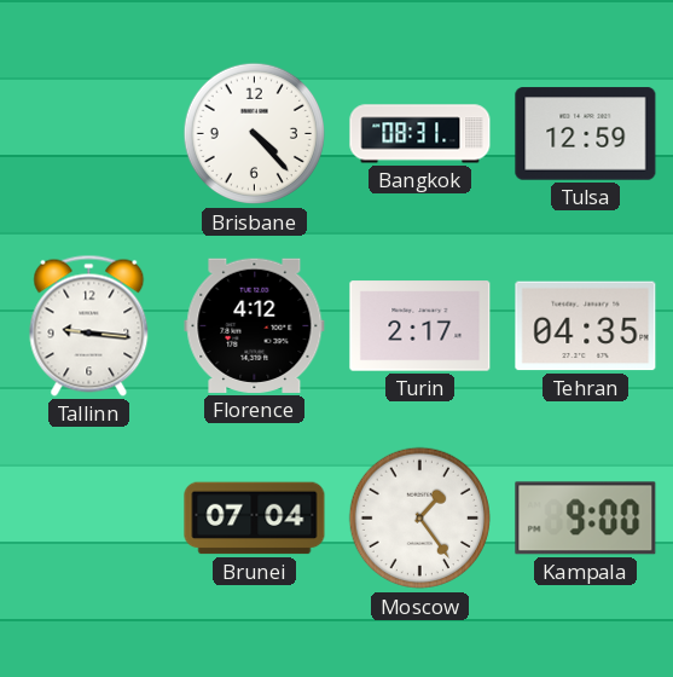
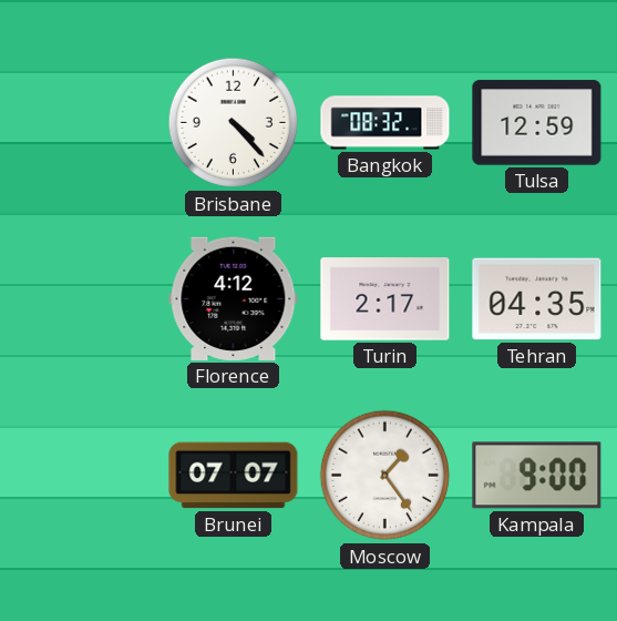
Bangkok: 08:31 -> 08:32 (385, 123)
Tallinn: 9:16 -> none (89, 325)
Brunei: 07:04 -> 07:07 (234, 476)
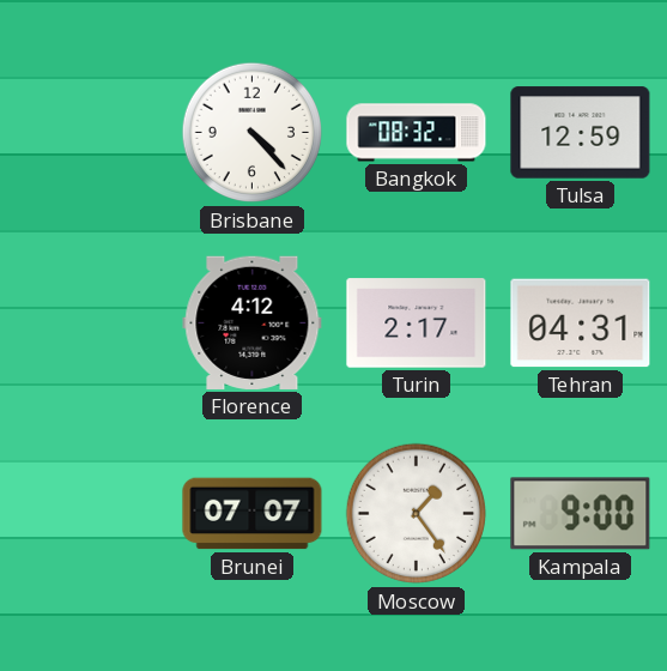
Tehran: 04:35 -> 04:31 (581, 324)
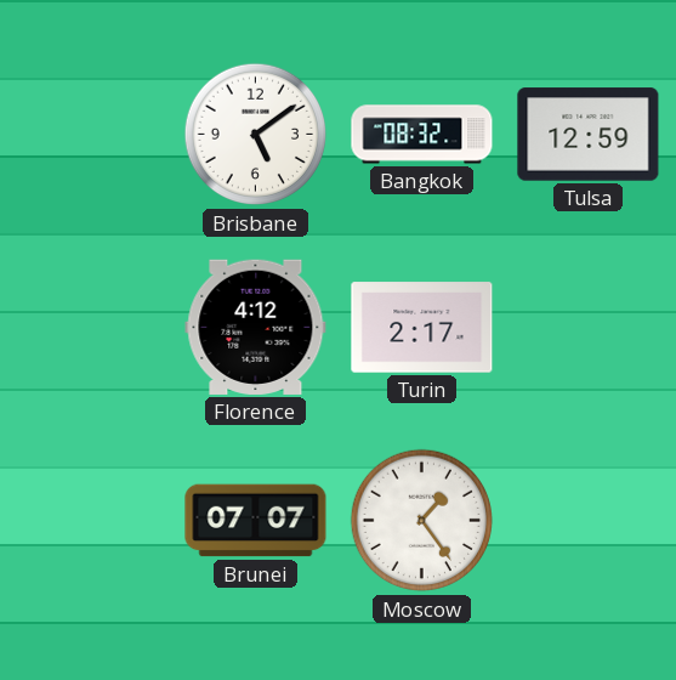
Brisbane: 4:23 -> 5:09 (256, 135)
Tehran: 04:31 -> none (581, 324)
Kampala: 9:00 -> none (581, 514)
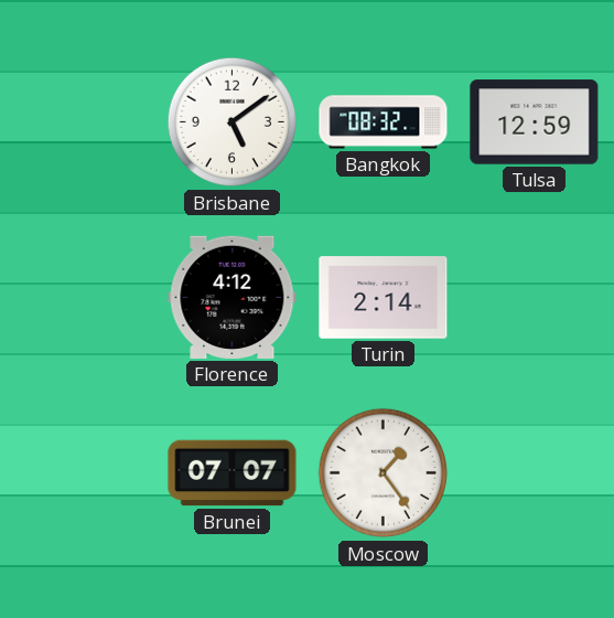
Turin: 2:17 -> 2:14 (384, 298)
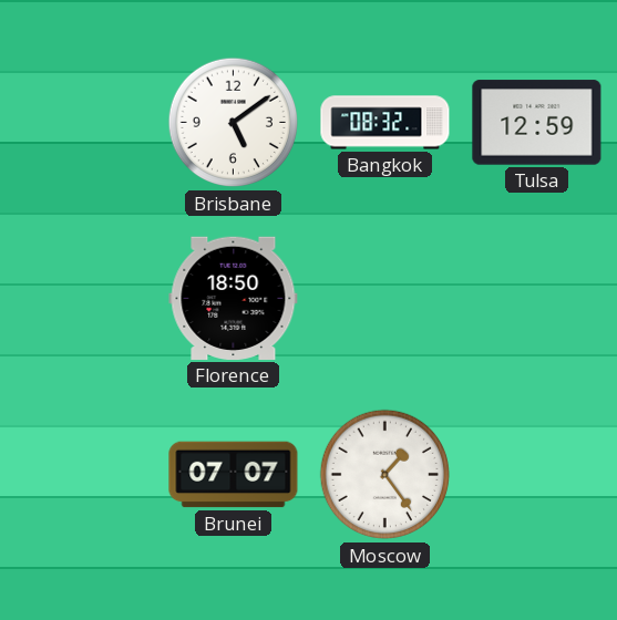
Florence: 4:12 -> 18:50 (234, 298)
Turin: 2:14 -> none (384, 298)
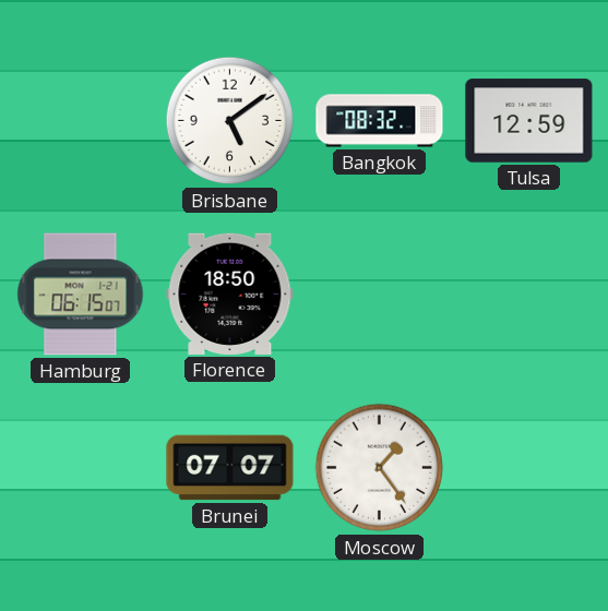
Hamburg: none -> 06:15 (81, 295)
